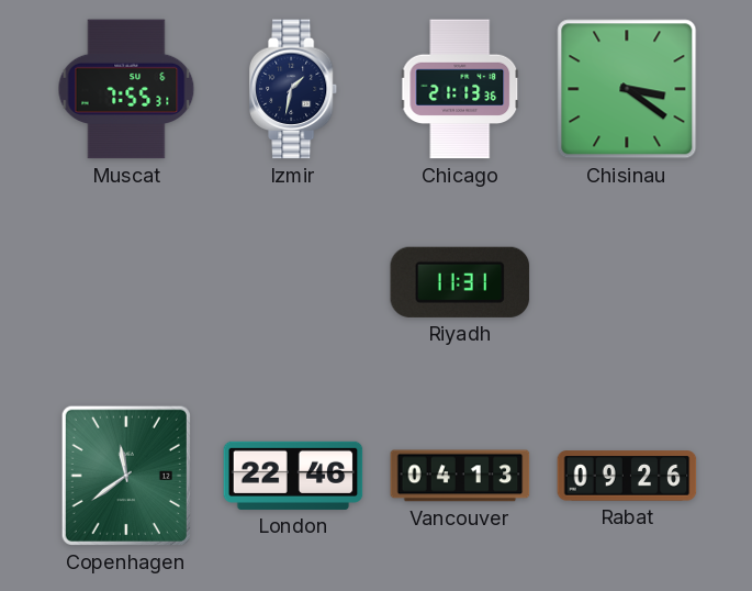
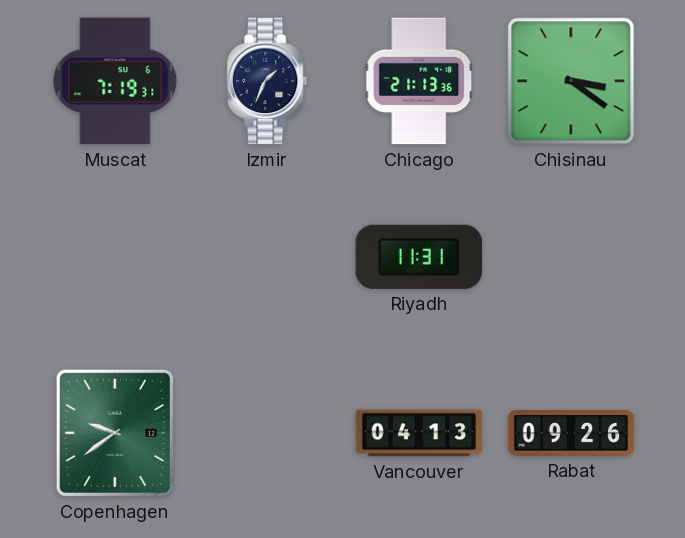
Muscat: 7:55 -> 7:19 (115, 81)
Izmir: 1:32 -> 1:34 (268, 81)
Copenhagen: 11:39 -> 9:39 (115, 433)
London: 22:46 -> none (293, 476)
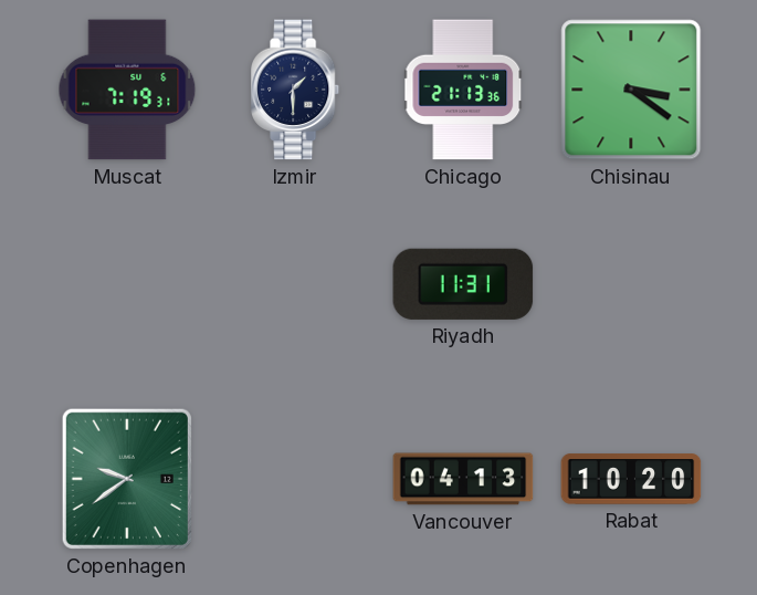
Izmir: 1:34 -> 1:30 (296, 90)
Rabat: 09:26 -> 10:20 (631, 479)
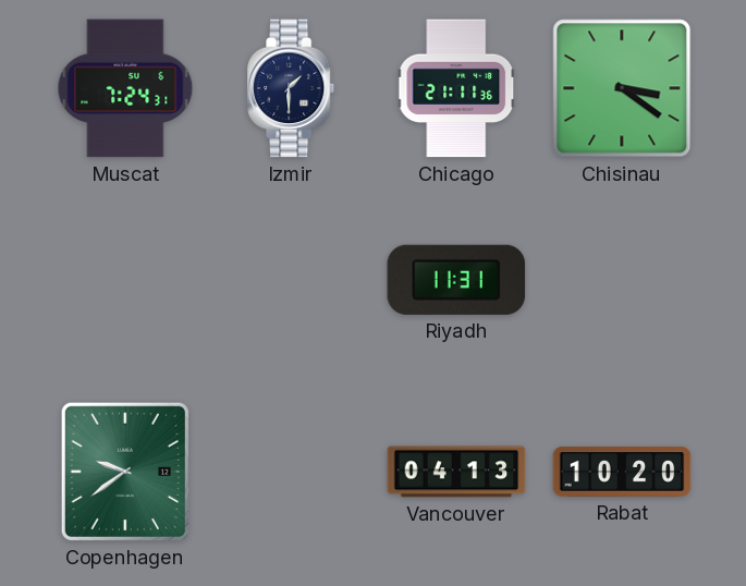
Muscat: 7:19 -> 7:24 (125, 88)
Chicago: 21:13 -> 21:11 (456, 88)
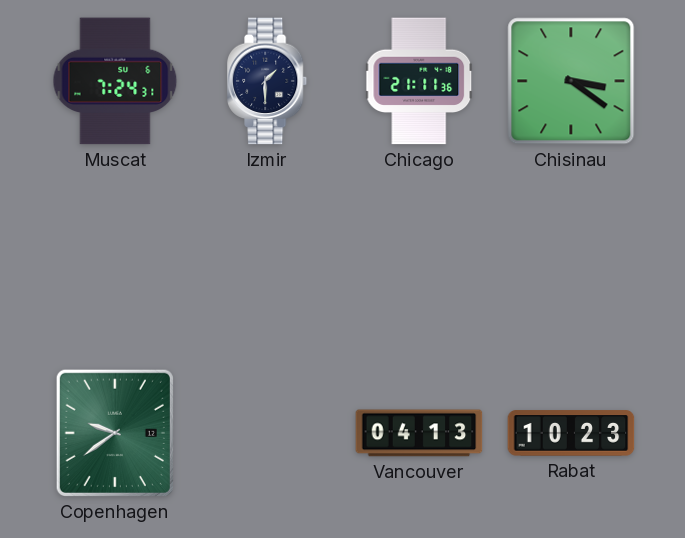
Riyadh: 11:31 -> none (456, 280)
Rabat: 10:20 -> 10:23 (571, 433)
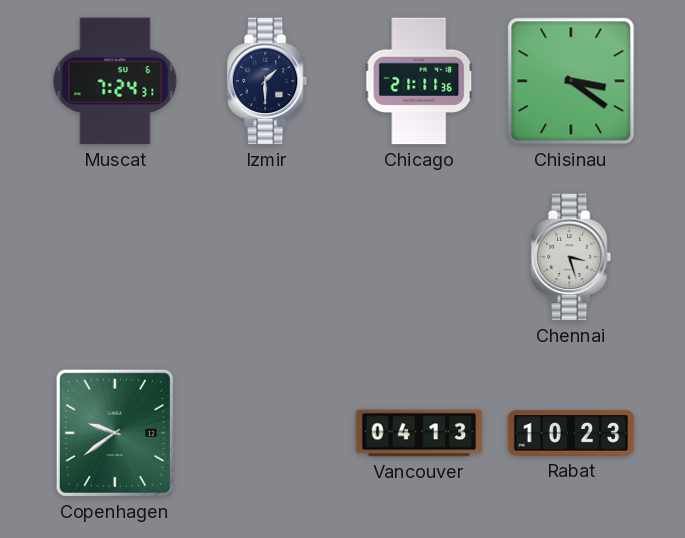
Chennai: none -> 3:27 (572, 257)
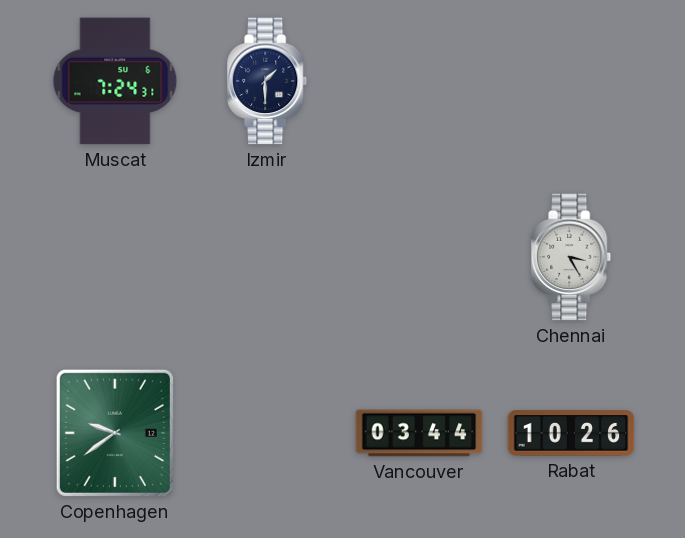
Chicago: 21:11 -> none (419, 81)
Chisinau: 3:21 -> none (571, 81)
Chennai: 3:27 -> 3:25 (572, 257)
Vancouver: 04:13 -> 03:44 (419, 433)
Rabat: 10:23 -> 10:26 (571, 433)
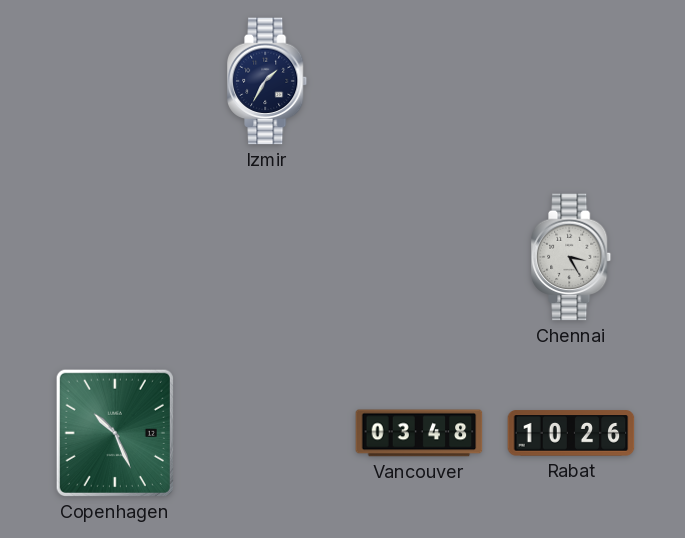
Muscat: 7:24 -> none (115, 81)
Izmir: 1:30 -> 1:35 (268, 81)
Copenhagen: 9:39 -> 10:26 (115, 433)
Vancouver: 03:44 -> 03:48 (419, 433)
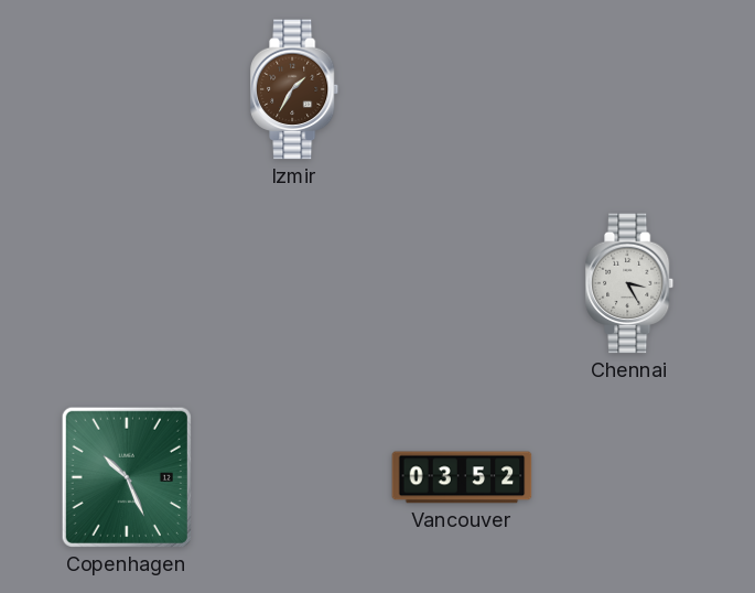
Izmir dial: navy -> brown (295, 89)
Vancouver: 03:48 -> 03:52 (462, 477)
Rabat: 10:26 -> none (571, 433)
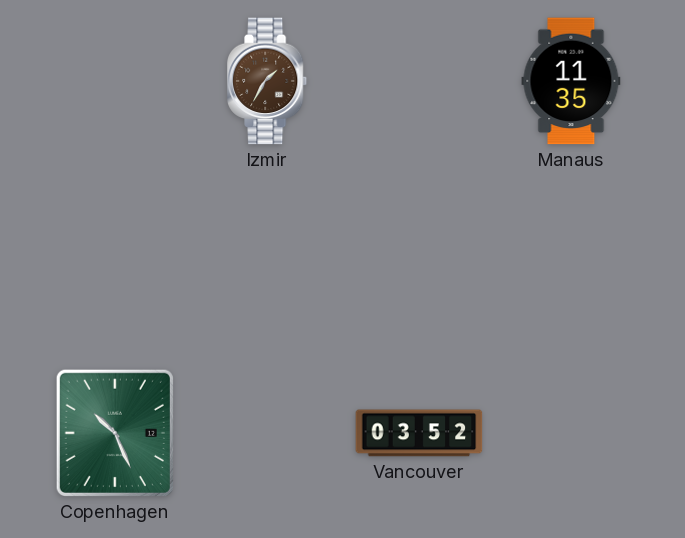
Manaus: none -> 11:35 (571, 81)
Chennai: 3:25 -> none (630, 283)
